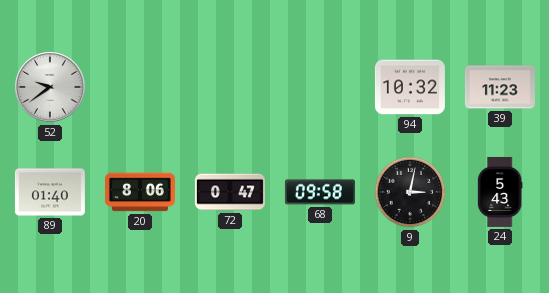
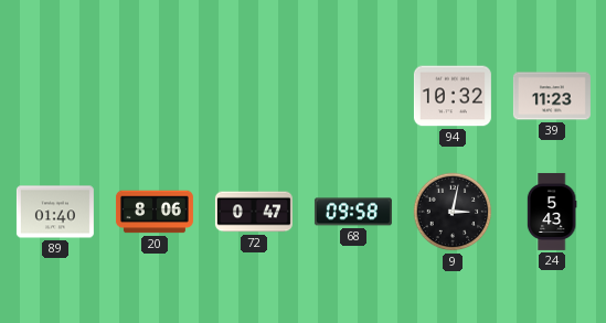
52: 9:39 -> none (51, 88)
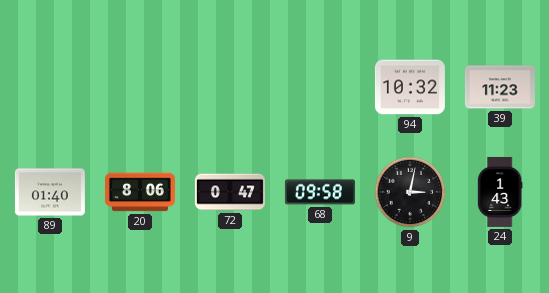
24: 5:43 -> 1:43 (500, 192)
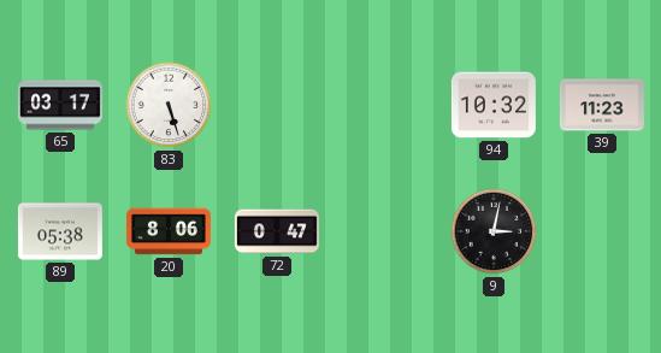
65: none -> 03:17 (60, 105)
83: none -> 5:27 (169, 105)
89: 01:40 -> 05:38 (60, 231)
68: 09:58 -> none (320, 192)
24: 1:43 -> none (500, 192)
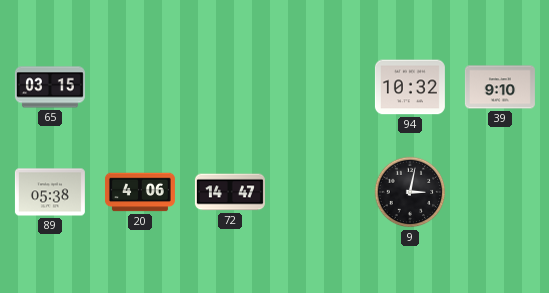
65: 03:17 -> 03:15 (50, 87)
83: 5:27 -> none (169, 105)
39: 11:23 -> 9:10 (500, 87)
20: 8:06 -> 4:06 (140, 192)
72: 0:47 -> 14:47 (230, 192)
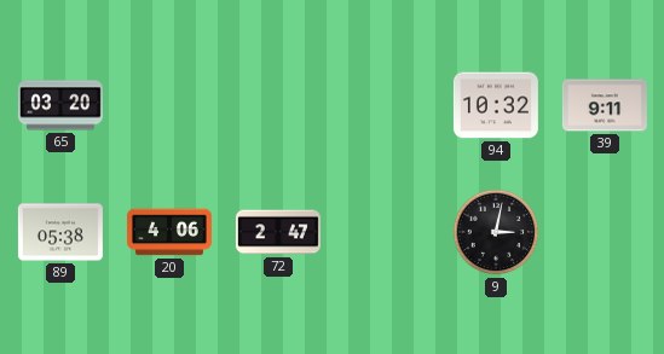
65: 03:15 -> 03:20 (60, 105)
39: 9:10 -> 9:11 (605, 105)
72: 14:47 -> 2:47 (278, 232)
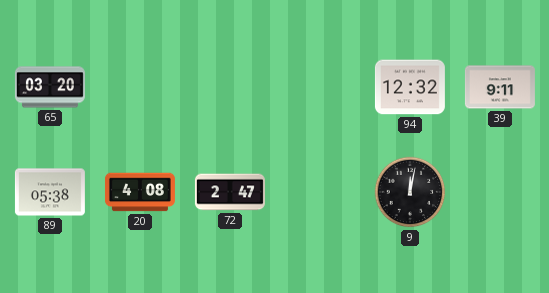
94: 10:32 -> 12:32 (410, 87)
20: 4:06 -> 4:08 (140, 192)
9: 3:02 -> 12:02 (410, 192)
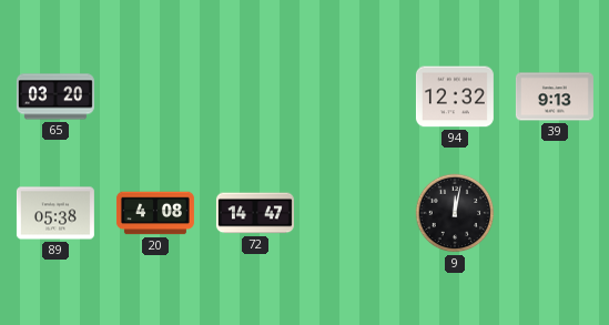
39: 9:11 -> 9:13 (555, 97)
72: 2:47 -> 14:47 (255, 213)
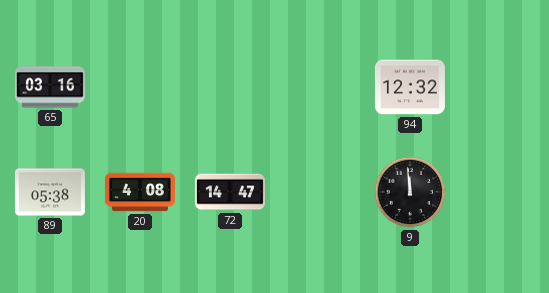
65: 03:20 -> 03:16 (50, 87)
39: 9:13 -> none (555, 97)
9: 12:02 -> 11:59 (410, 192)
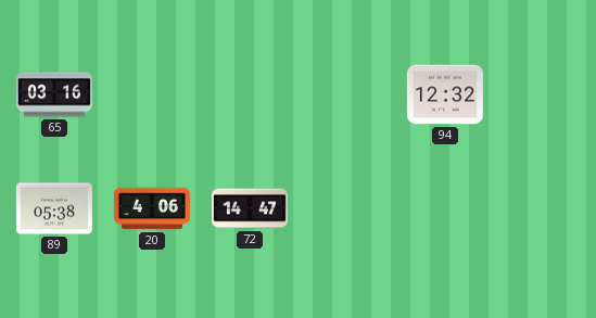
20: 4:08 -> 4:06 (152, 208)
9: 11:59 -> none (410, 192)
